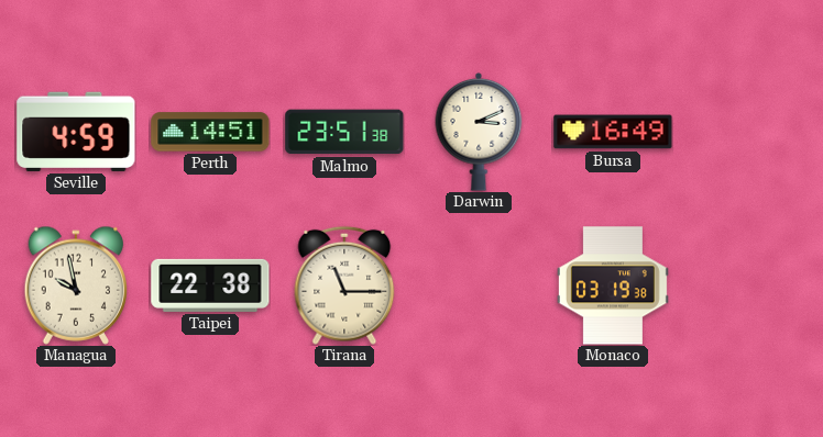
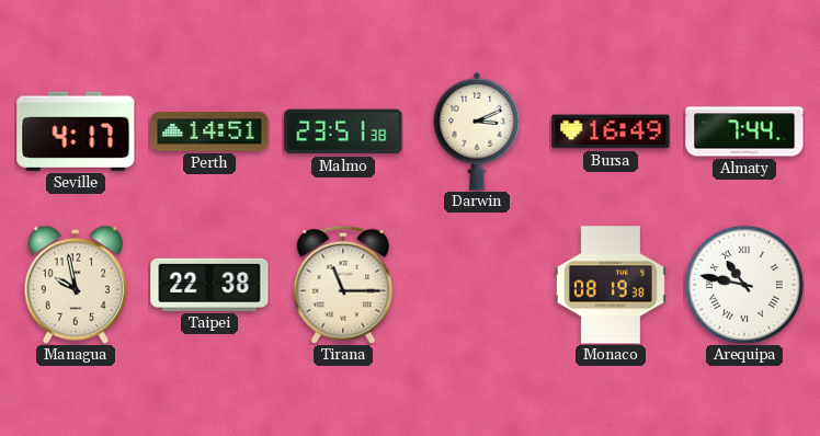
Seville: 4:59 -> 4:17 (76, 131)
Almaty: none -> 7:44 (744, 131)
Monaco: 03:19 -> 08:19 (611, 285)
Arequipa: none -> 10:47 (744, 285)
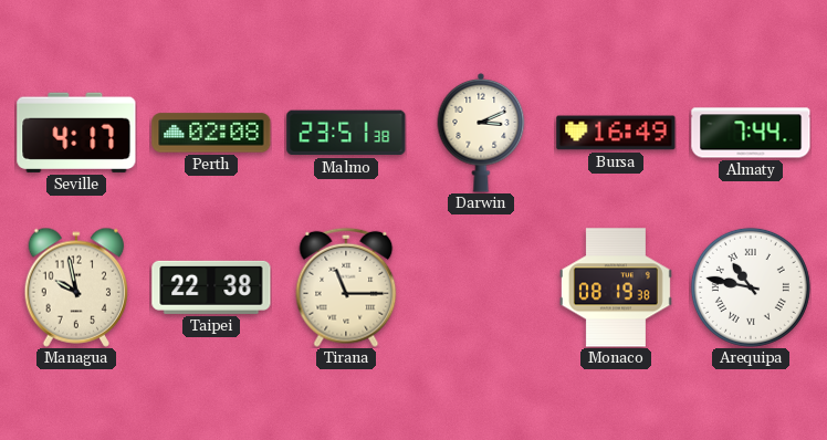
Perth: 14:51 -> 02:08 (211, 133)
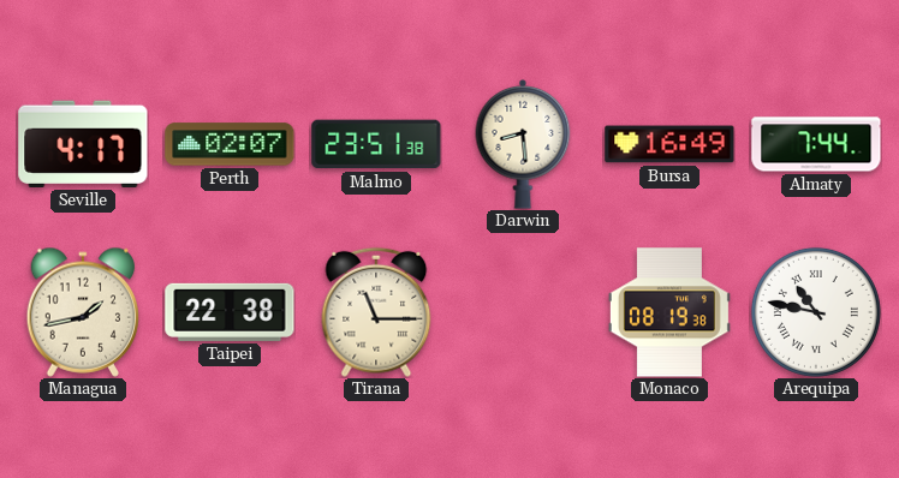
Perth: 02:08 -> 02:07 (230, 144)
Darwin: 3:11 -> 8:29 (523, 145)
Managua: 9:58 -> 1:43 (83, 312)
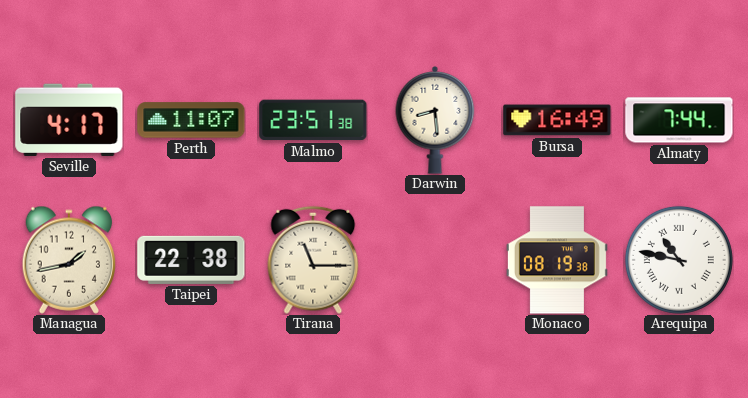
Perth: 02:07 -> 11:07 (191, 120)
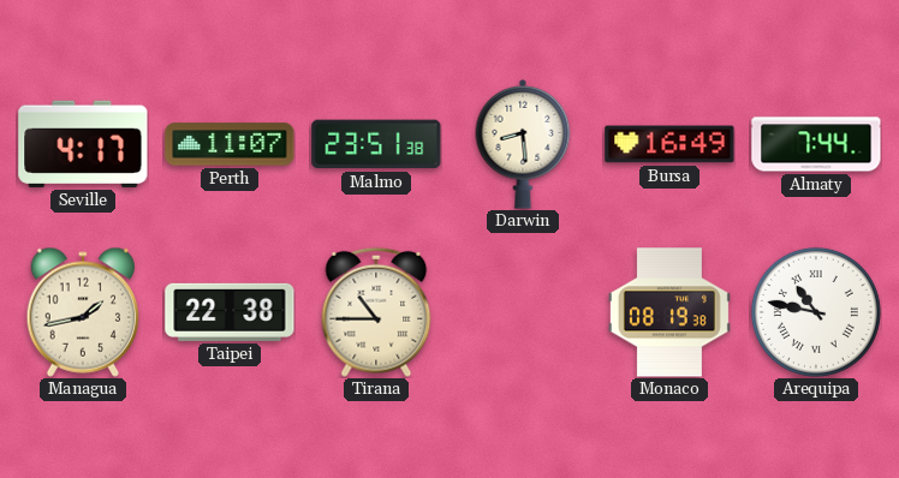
Tirana: 11:15 -> 10:45 (376, 312)
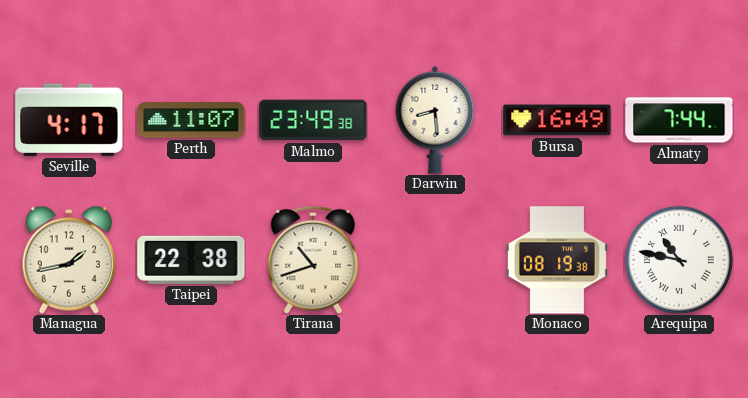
Malmo: 23:51 -> 23:49 (313, 120)
Tirana: 10:45 -> 10:42 (313, 260)
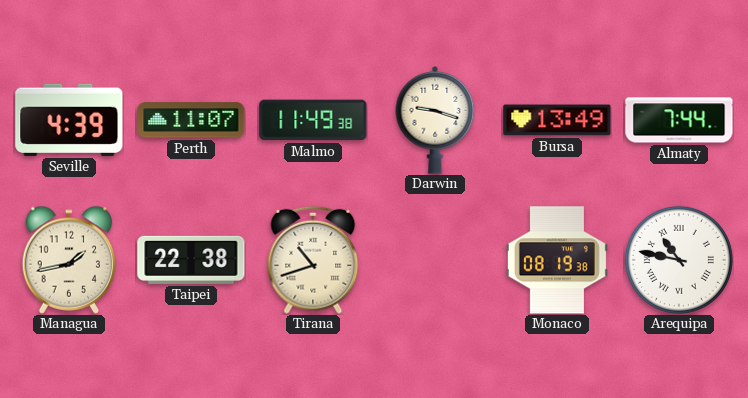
Seville: 4:17 -> 4:39 (69, 120)
Malmo: 23:49 -> 11:49 (313, 120)
Darwin: 8:29 -> 9:18 (435, 121)
Bursa: 16:49 -> 13:49 (557, 120)
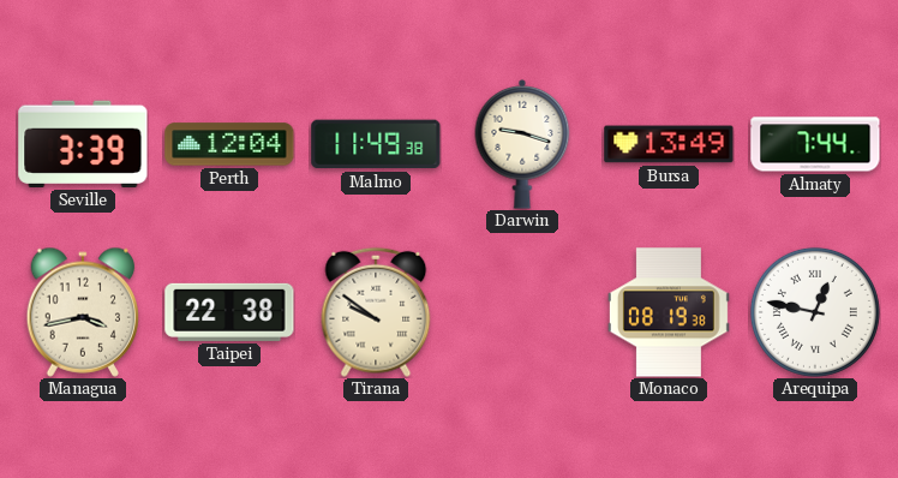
Seville: 4:39 -> 3:39 (83, 144)
Perth: 11:07 -> 12:04 (229, 144)
Managua: 1:43 -> 3:43 (83, 312)
Tirana: 10:42 -> 9:51 (376, 312)
Arequipa: 10:47 -> 12:47 (815, 312)
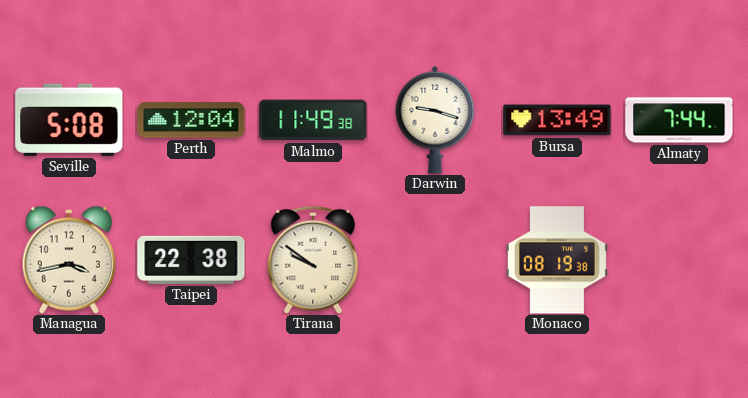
Seville: 3:39 -> 5:08 (69, 120)
Arequipa: 12:47 -> none (815, 312)
